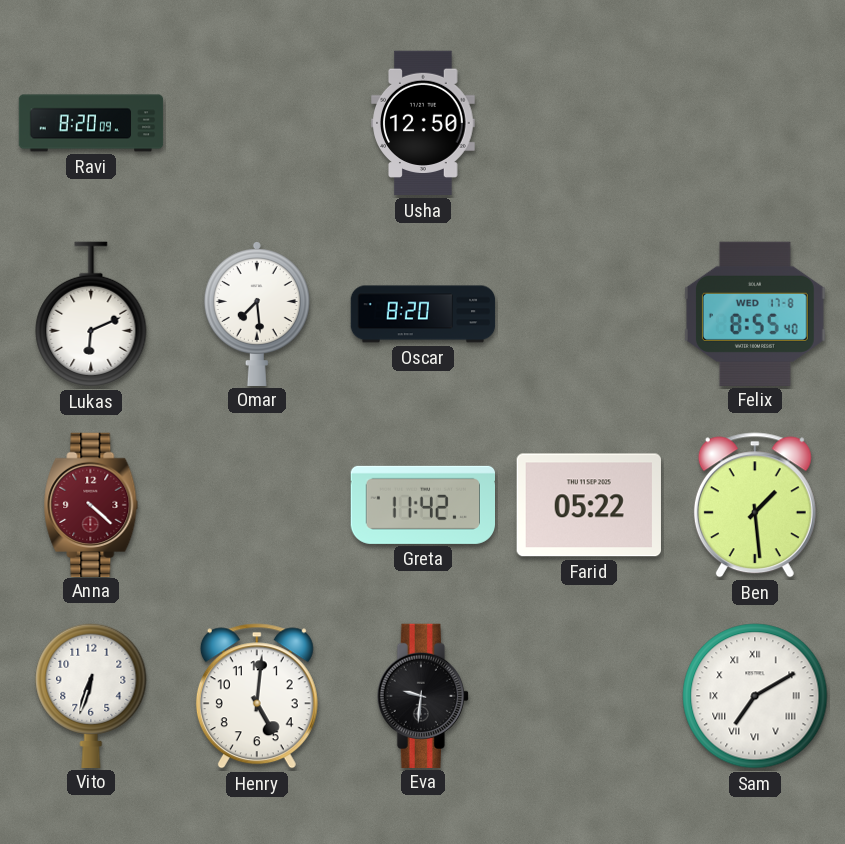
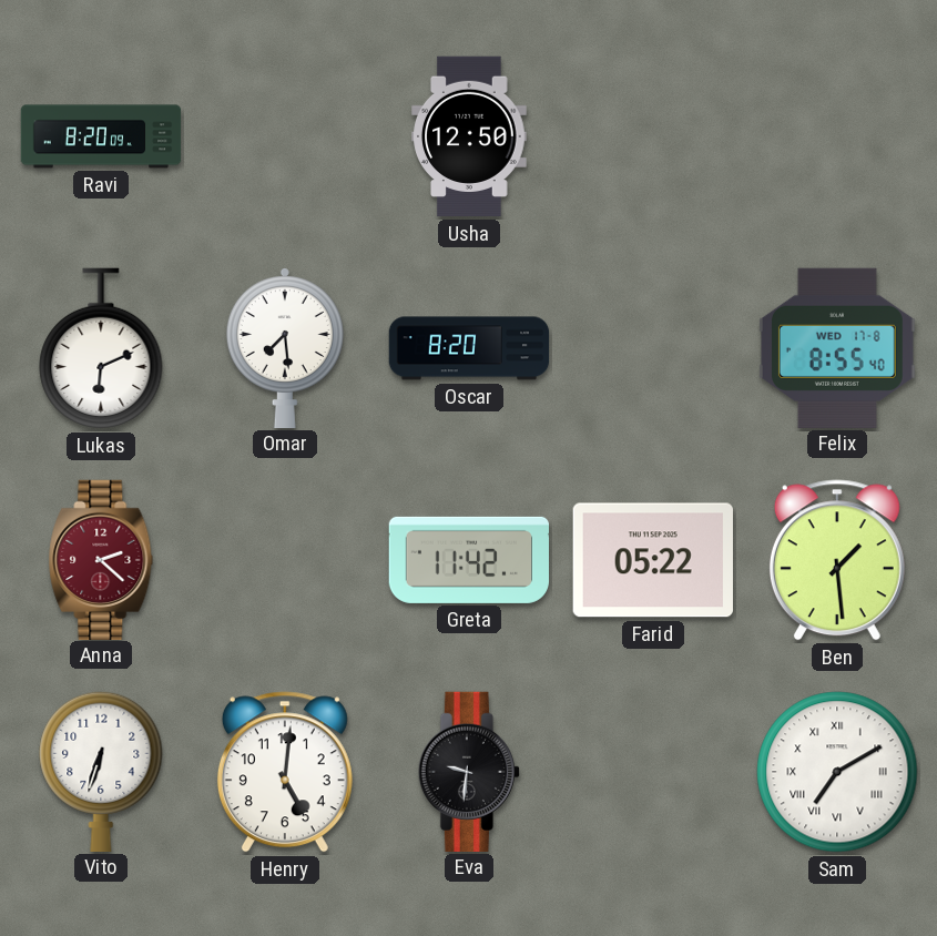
Anna: 4:22 -> 2:22 (101, 559)
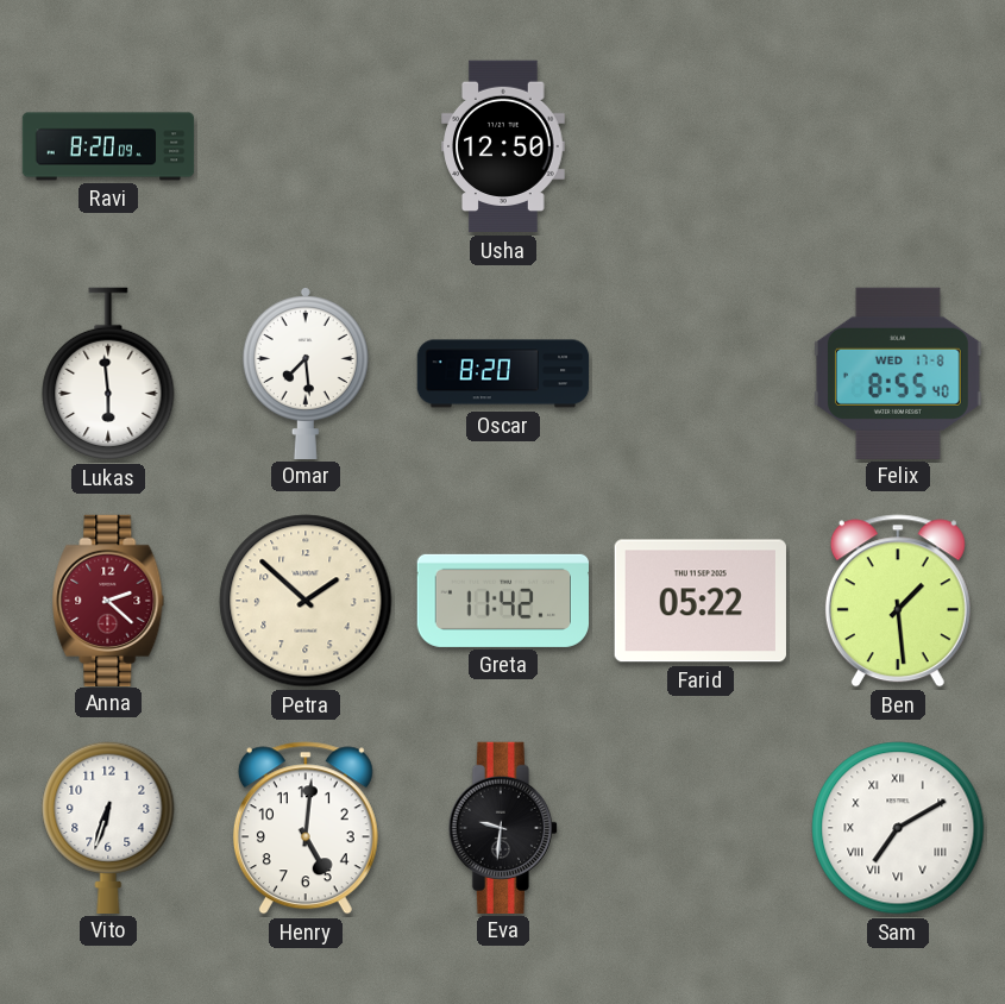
Lukas: 6:11 -> 5:59 (108, 374)
Petra: none -> 1:52 (306, 601)
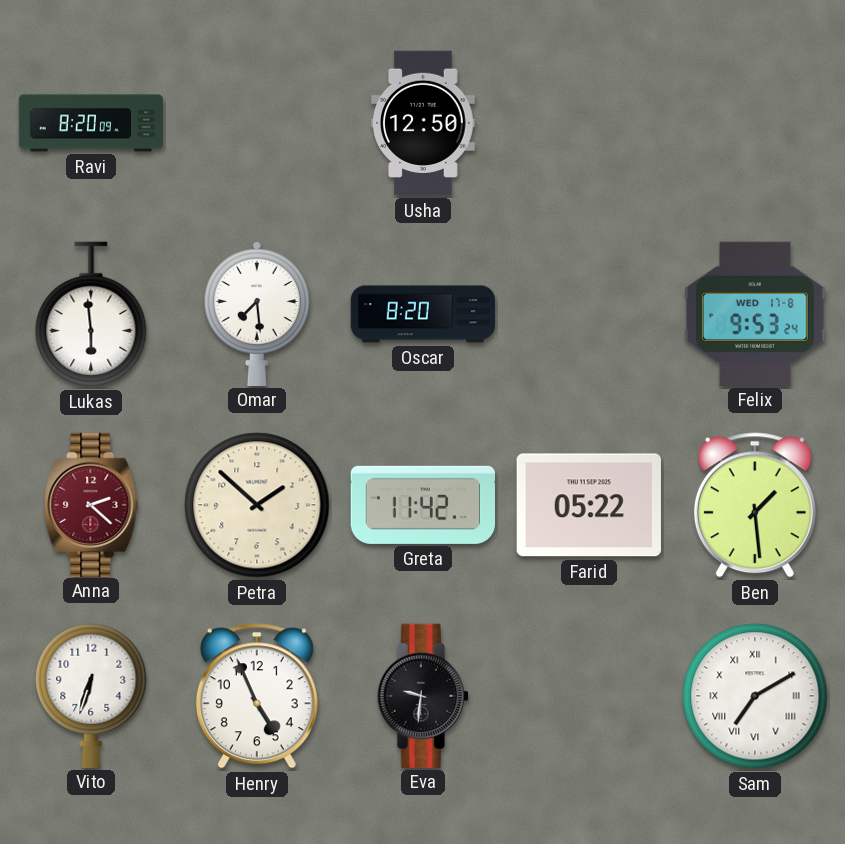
Felix: 8:55 -> 9:53 (755, 313)
Henry: 5:01 -> 4:56 (257, 696)
